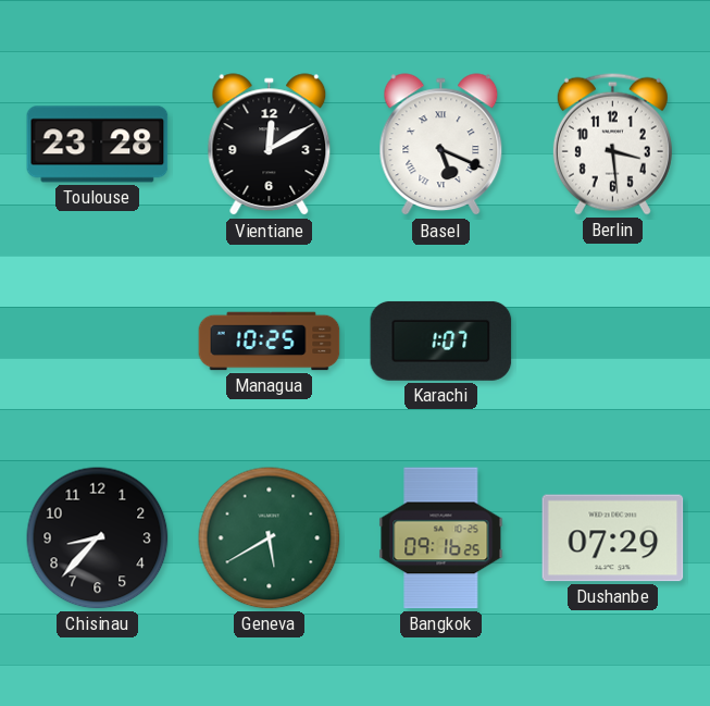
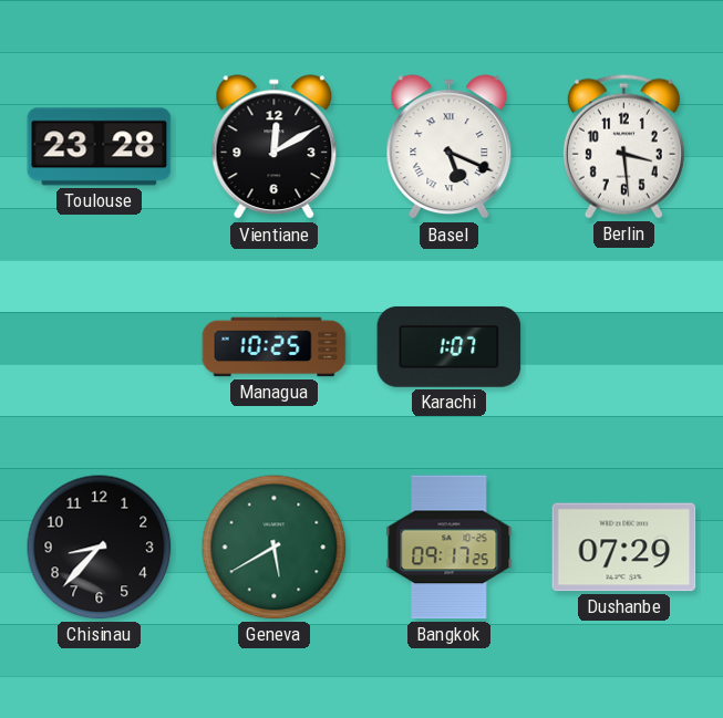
Bangkok: 09:16 -> 09:17 (450, 548)
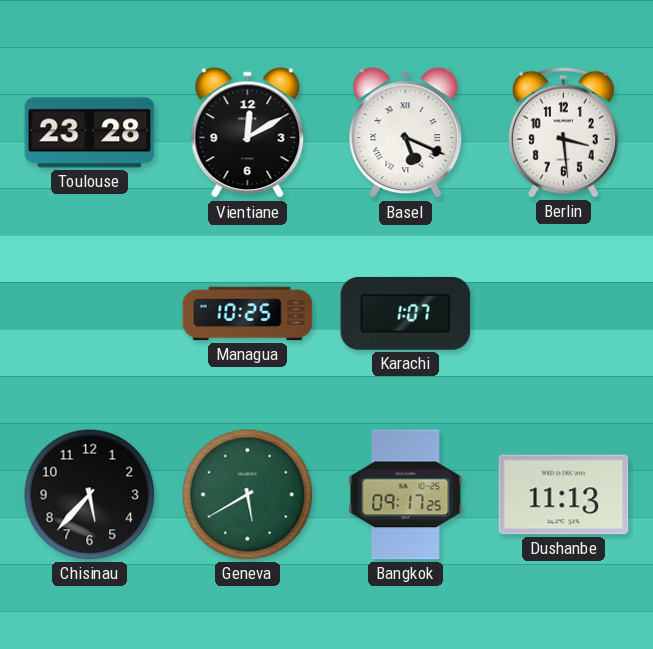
Chisinau: 8:37 -> 5:37 (90, 495)
Dushanbe: 07:29 -> 11:13 (564, 495)
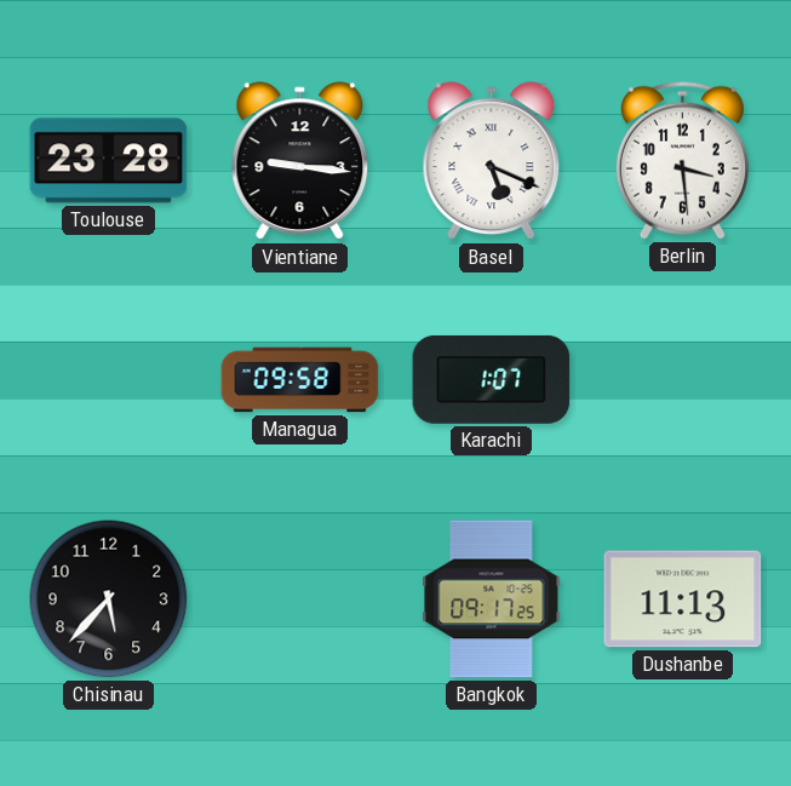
Vientiane: 12:10 -> 9:16 (300, 161)
Managua: 10:25 -> 09:58 (300, 380)
Geneva: 5:40 -> none (248, 495)
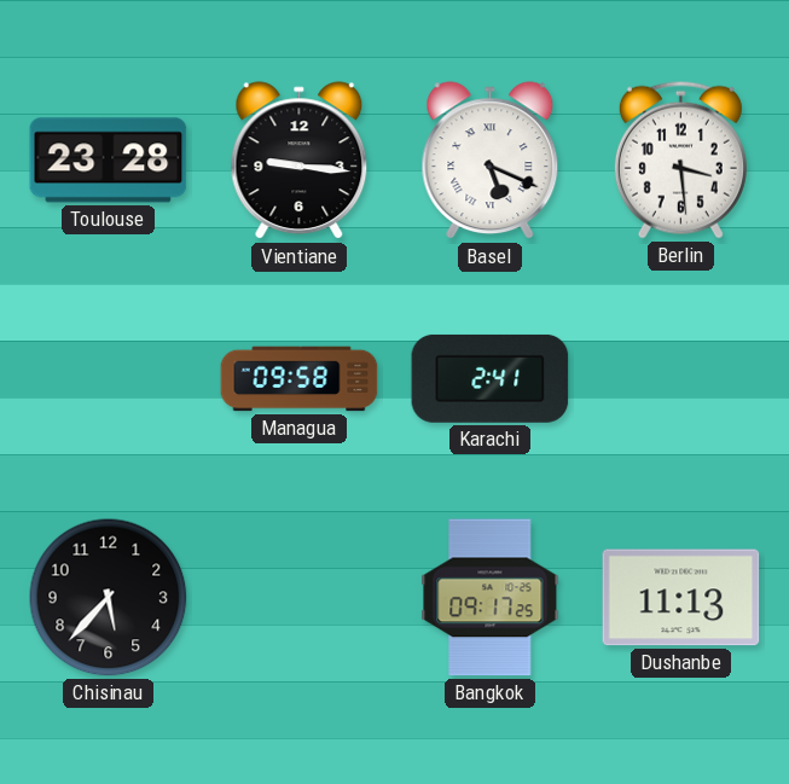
Karachi: 1:07 -> 2:41 (491, 378)
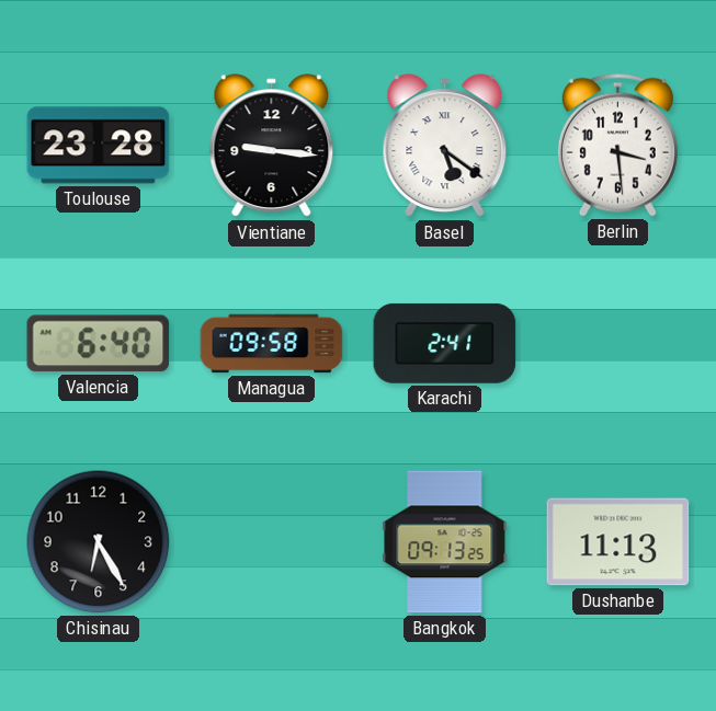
Basel: 5:19 -> 5:21 (445, 146)
Valencia: none -> 6:40 (99, 344)
Chisinau: 5:37 -> 6:25 (99, 542)
Bangkok: 09:17 -> 09:13 (445, 542)
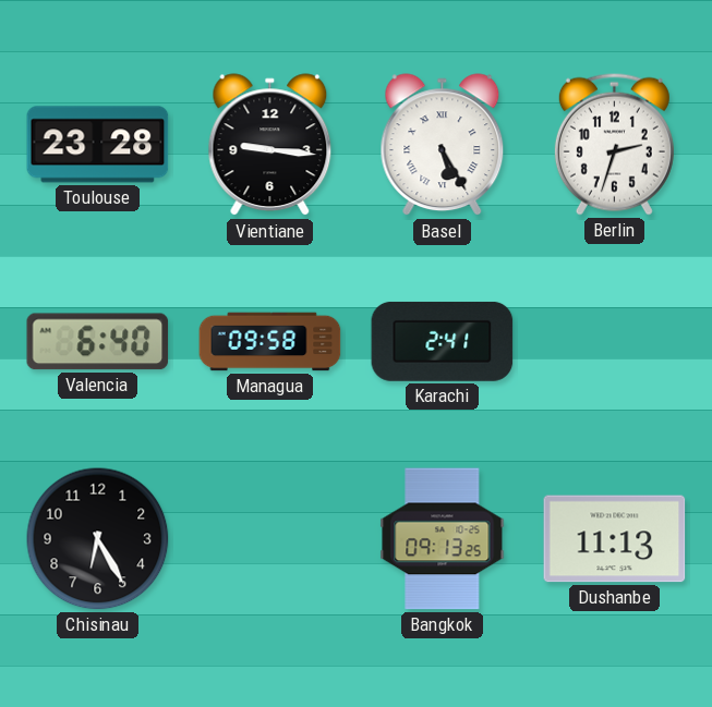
Basel: 5:21 -> 5:25 (443, 145)
Berlin: 3:29 -> 2:33 (614, 144)
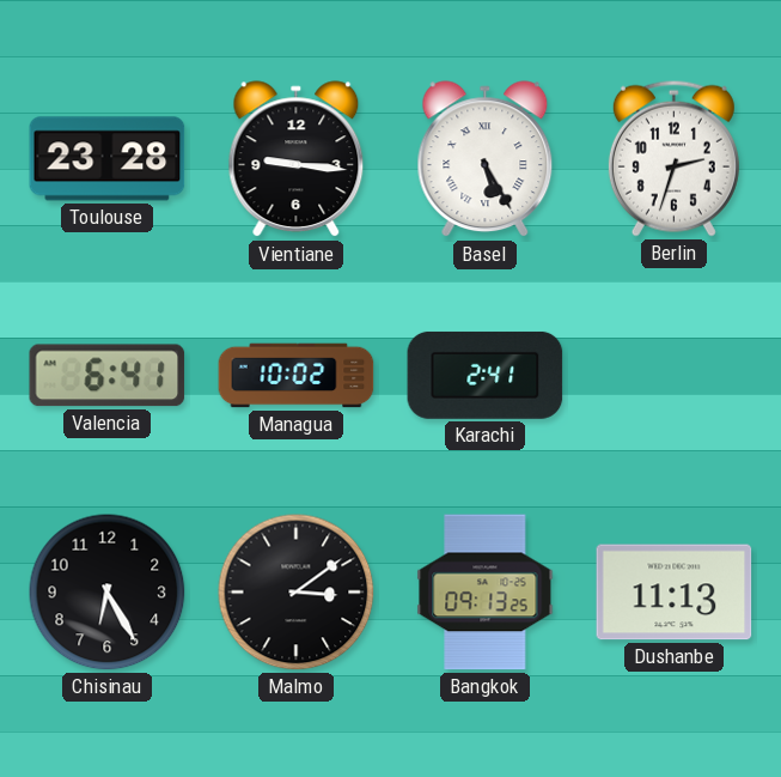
Valencia: 6:40 -> 6:41 (108, 376)
Managua: 09:58 -> 10:02 (297, 376)
Malmo: none -> 3:09 (297, 593)
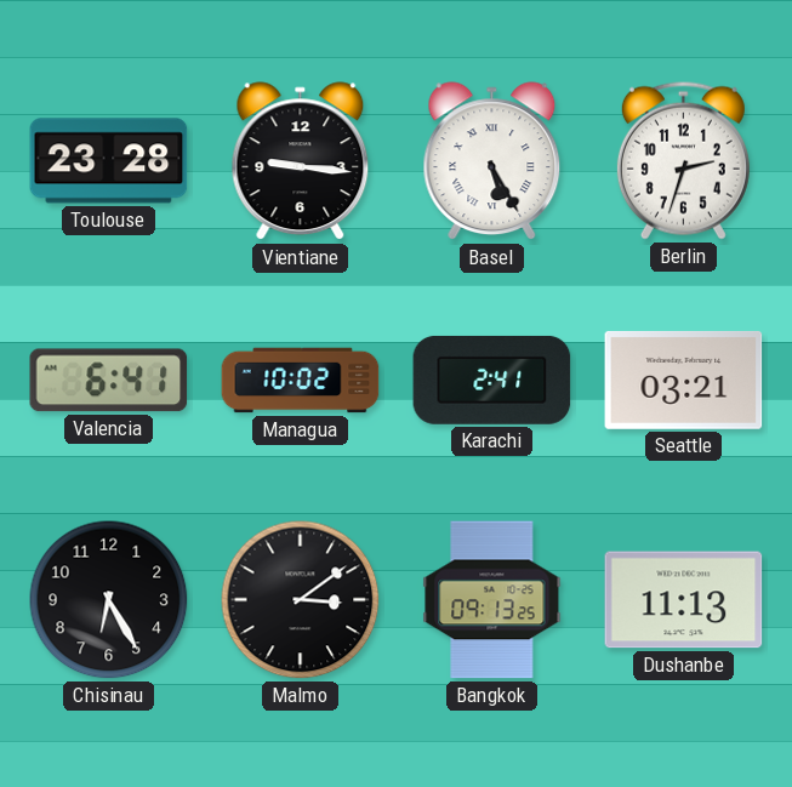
Seattle: none -> 03:21 (684, 380)
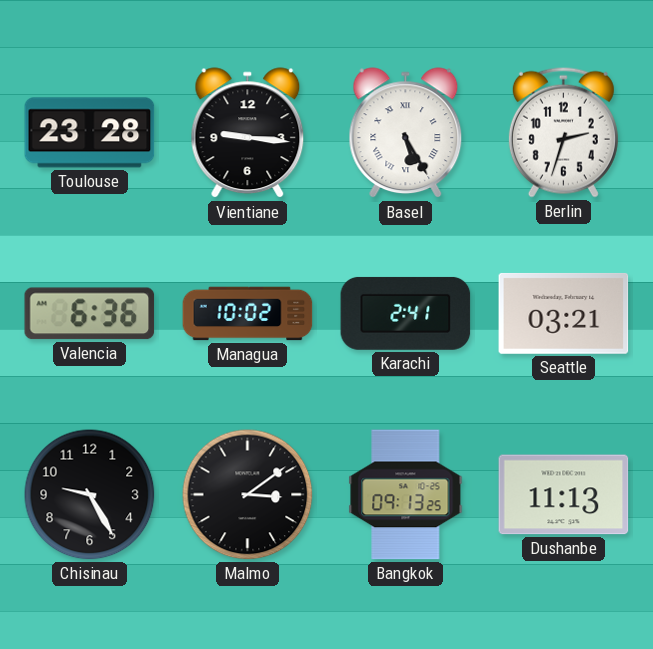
Valencia: 6:41 -> 6:36 (90, 314)
Chisinau: 6:25 -> 9:25 (90, 495)
